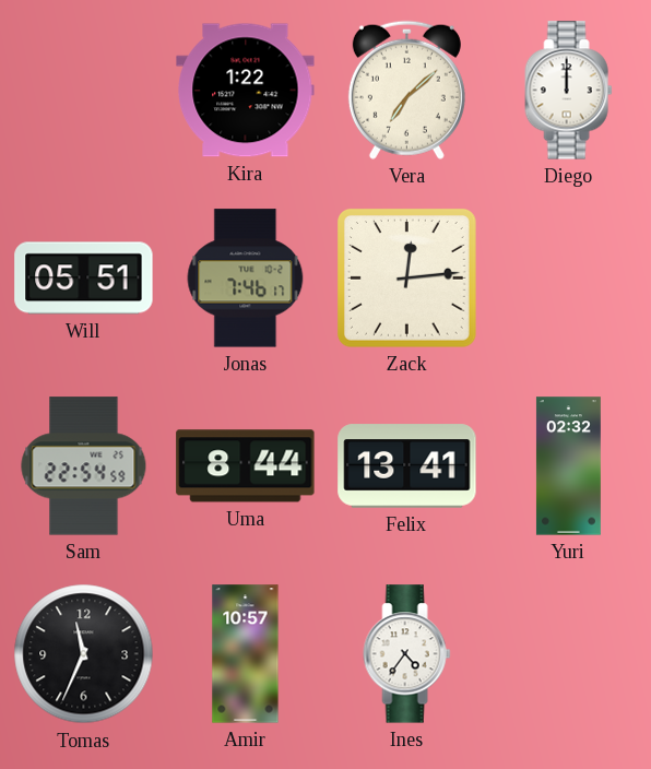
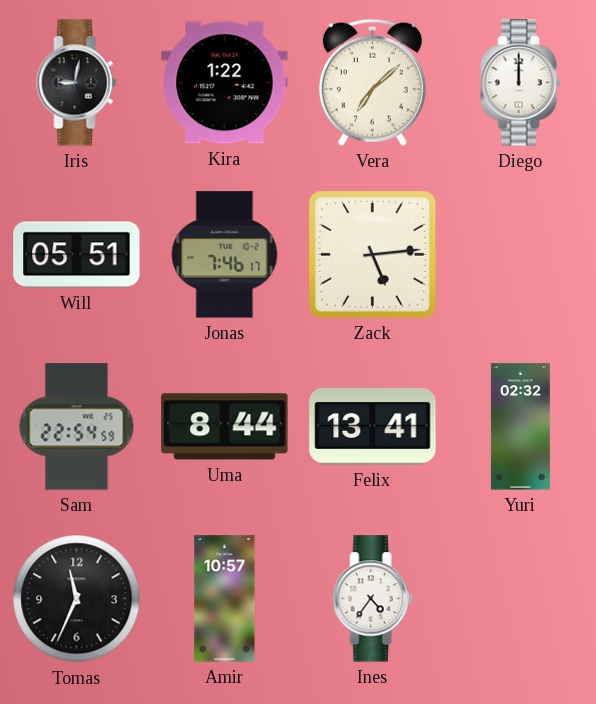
Iris: none -> 9:02 (77, 83)
Zack: 12:14 -> 5:14 (373, 255)
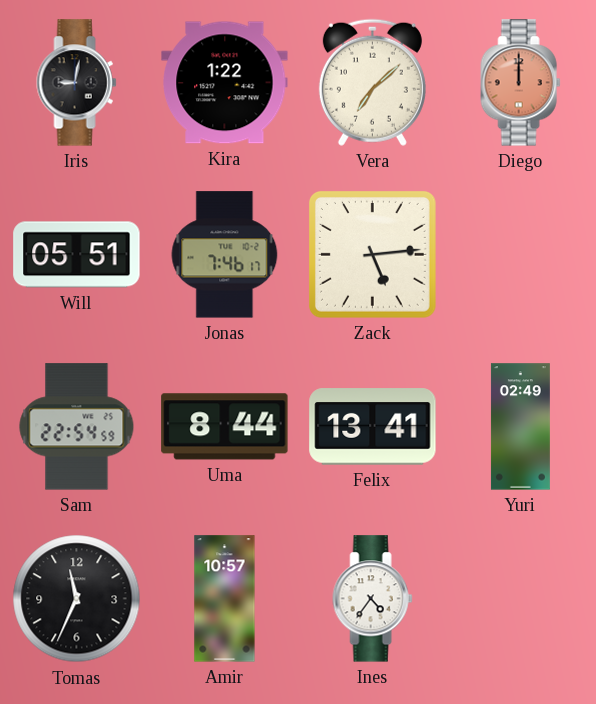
Diego dial: white -> salmon (521, 83)
Yuri: 02:32 -> 02:49 (520, 427)
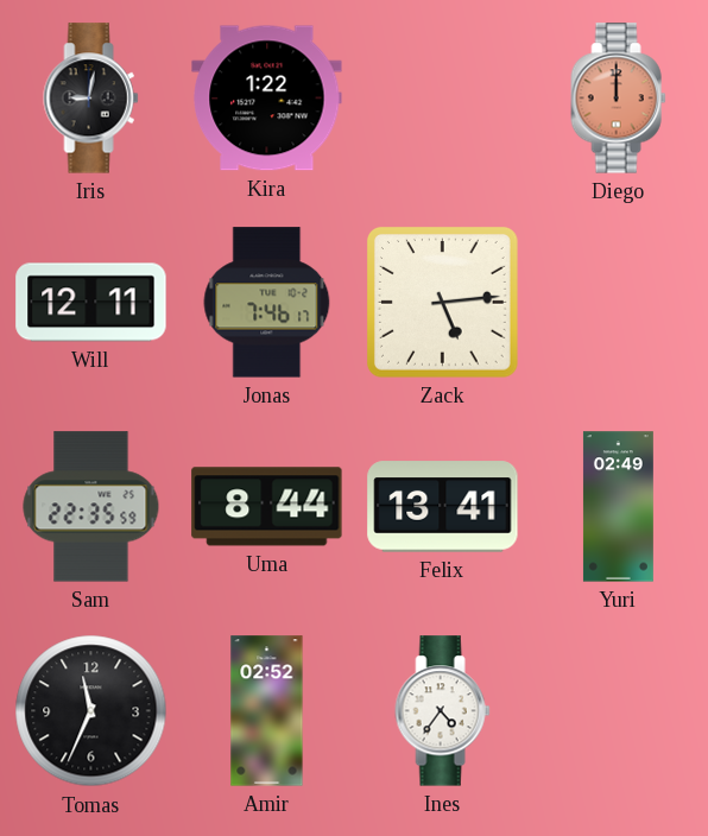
Vera: 7:08 -> none (372, 82)
Will: 05:51 -> 12:11 (91, 303)
Sam: 22:54 -> 22:35 (91, 507)
Amir: 10:57 -> 02:52 (267, 711)
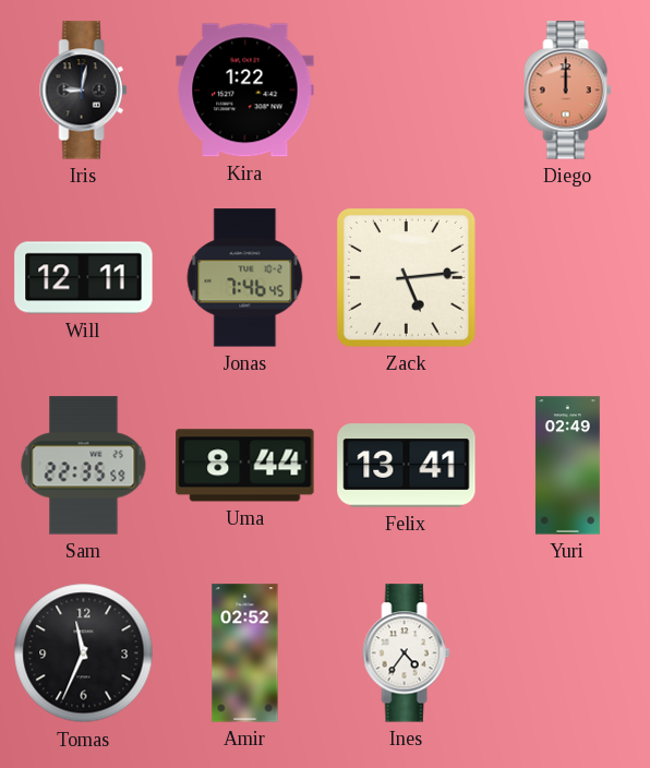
Jonas: 7:46:17 -> 7:46:45 (245, 278)
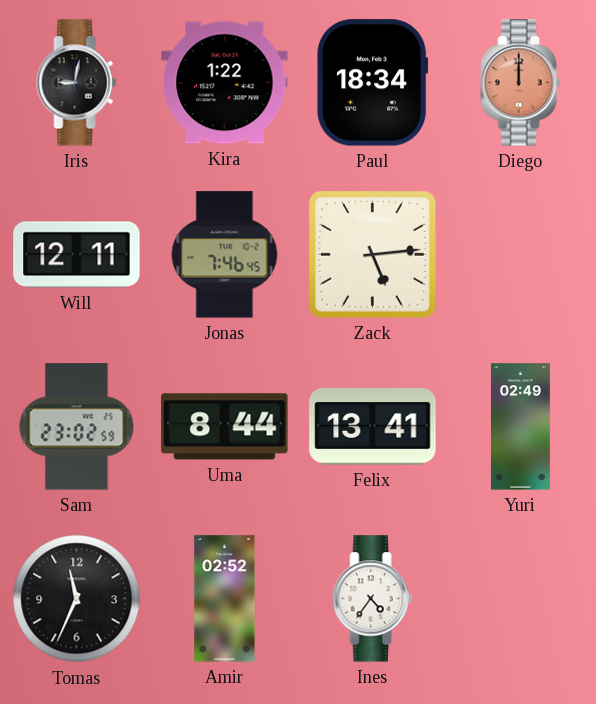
Paul: none -> 18:34 (373, 83)
Sam: 22:35 -> 23:02 (77, 427)
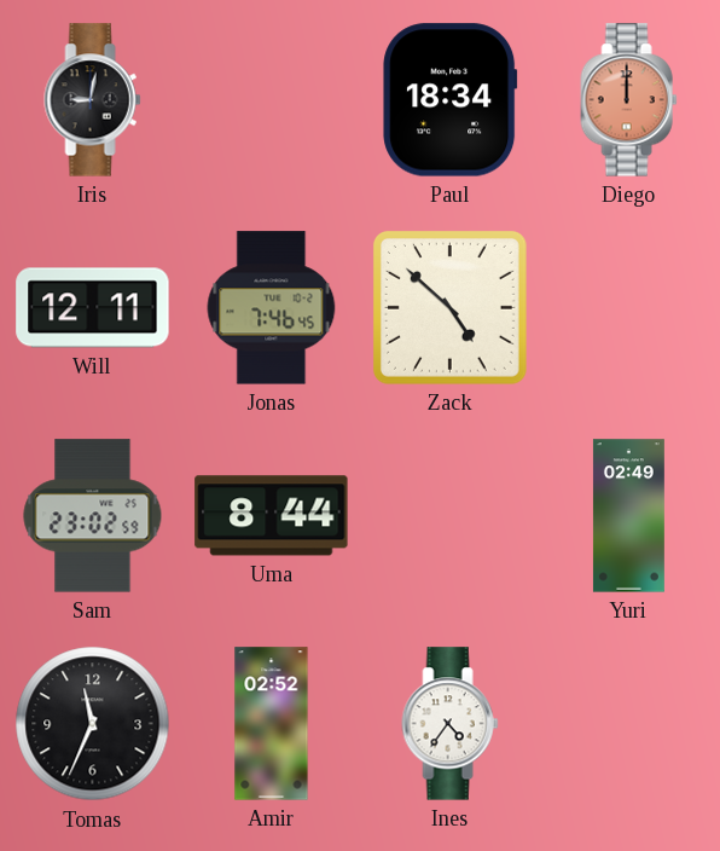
Kira: 1:22 -> none (225, 83)
Zack: 5:14 -> 4:52 (451, 308)
Felix: 13:41 -> none (373, 427)
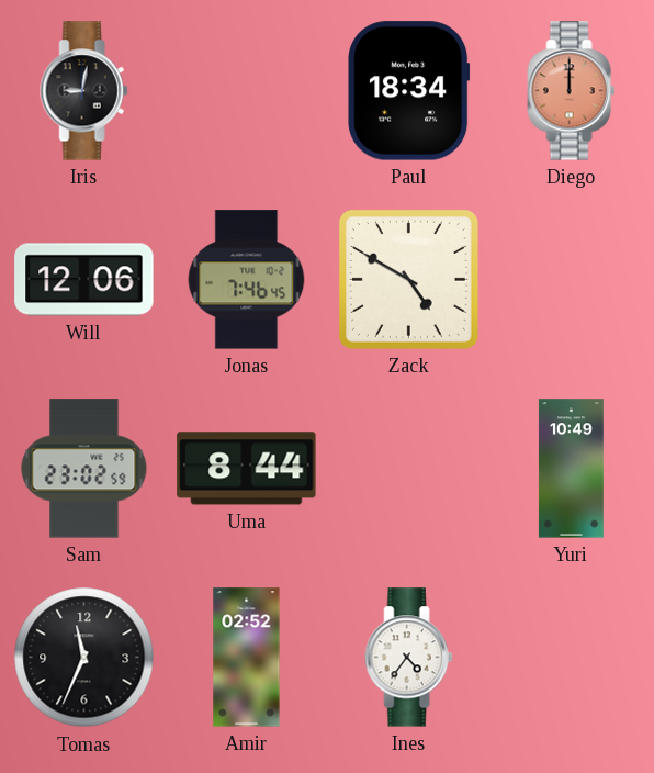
Will: 12:11 -> 12:06 (84, 280)
Zack: 4:52 -> 4:50 (409, 280)
Yuri: 02:49 -> 10:49 (571, 469)
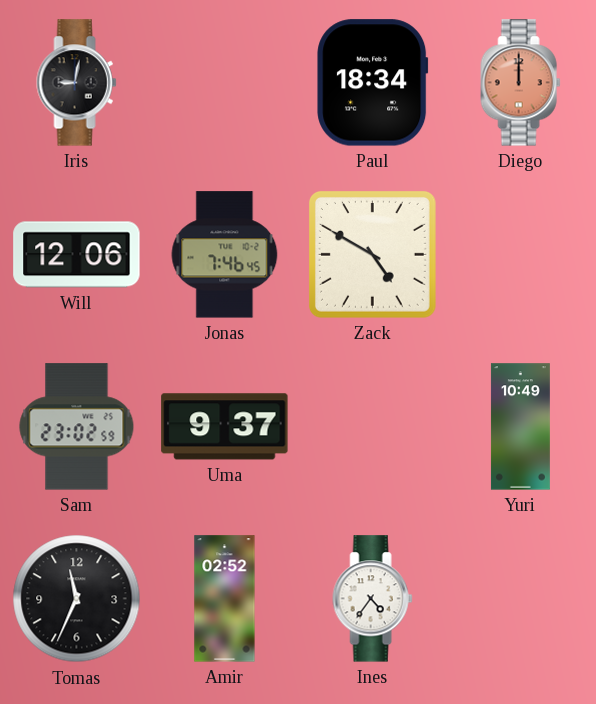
Uma: 8:44 -> 9:37 (225, 427)
